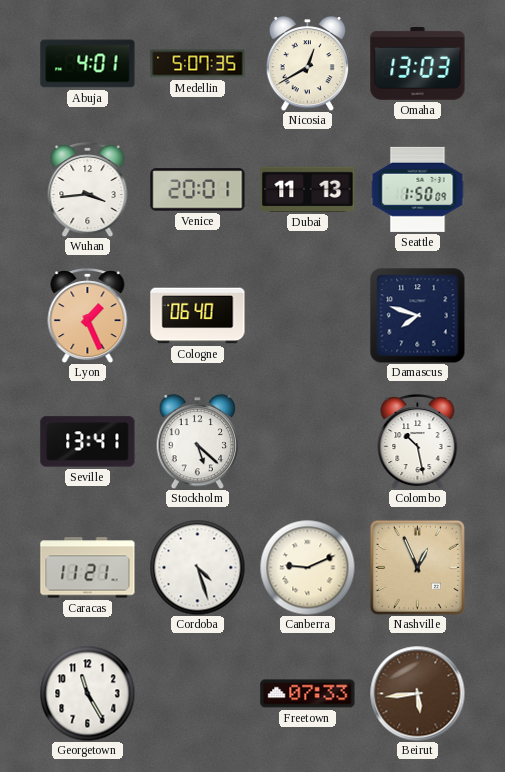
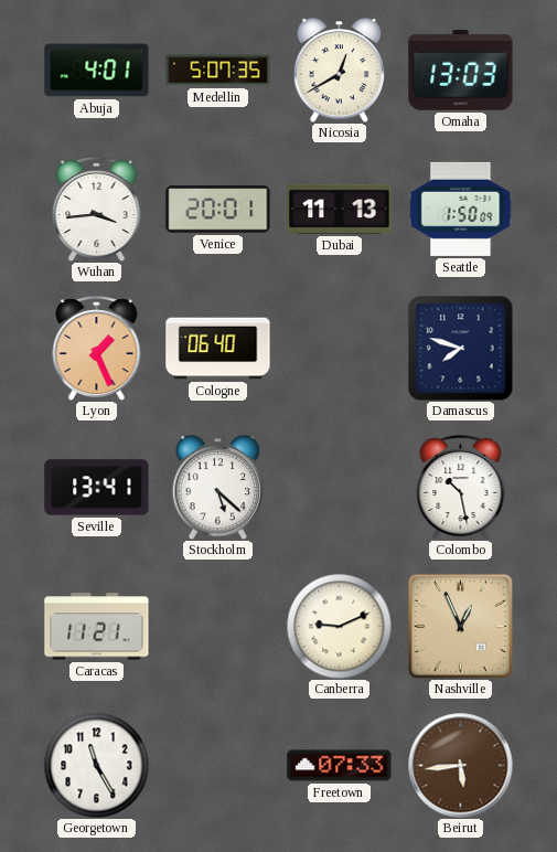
Cordoba: 4:27 -> none (197, 567)
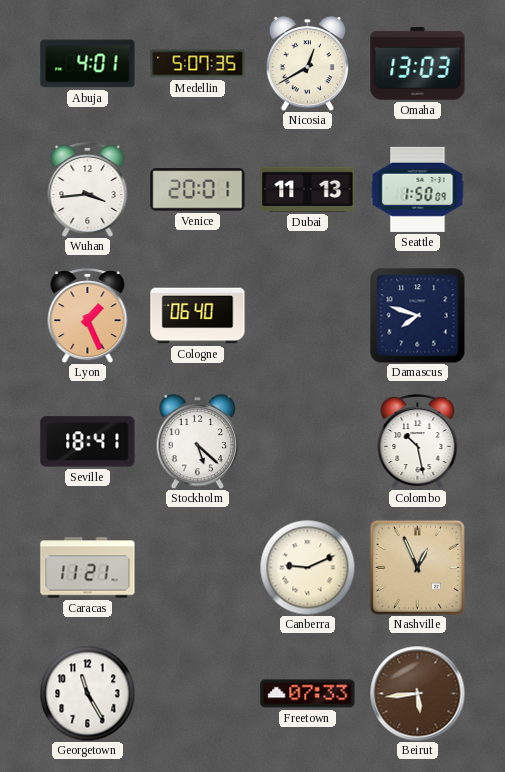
Seville: 13:41 -> 18:41 (88, 442)
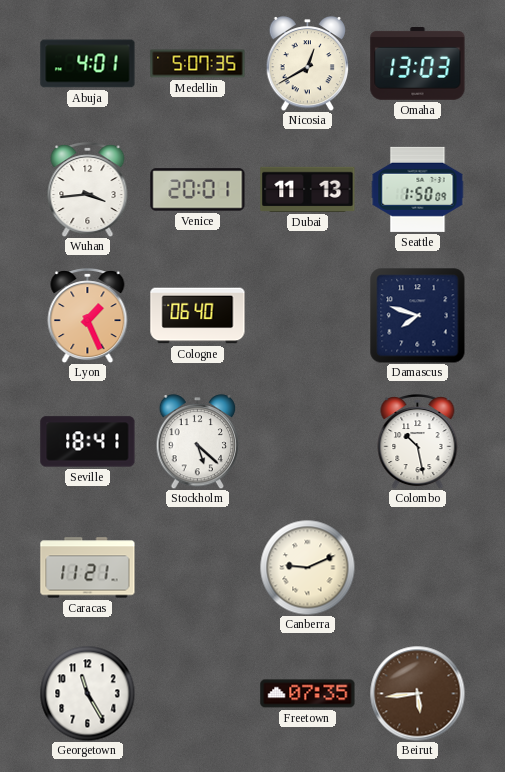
Nashville: 12:56 -> none (417, 567)
Freetown: 07:33 -> 07:35 (308, 694)
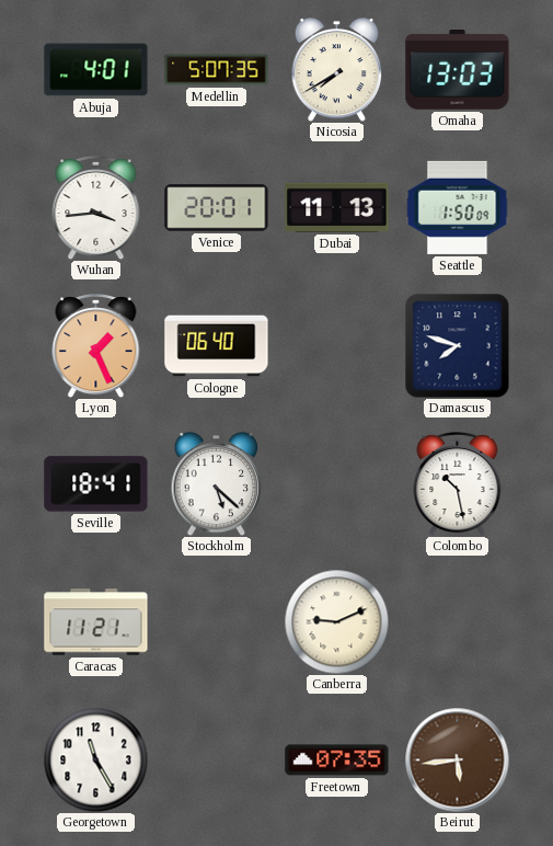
Nicosia: 12:40 -> 7:40 (337, 69)
